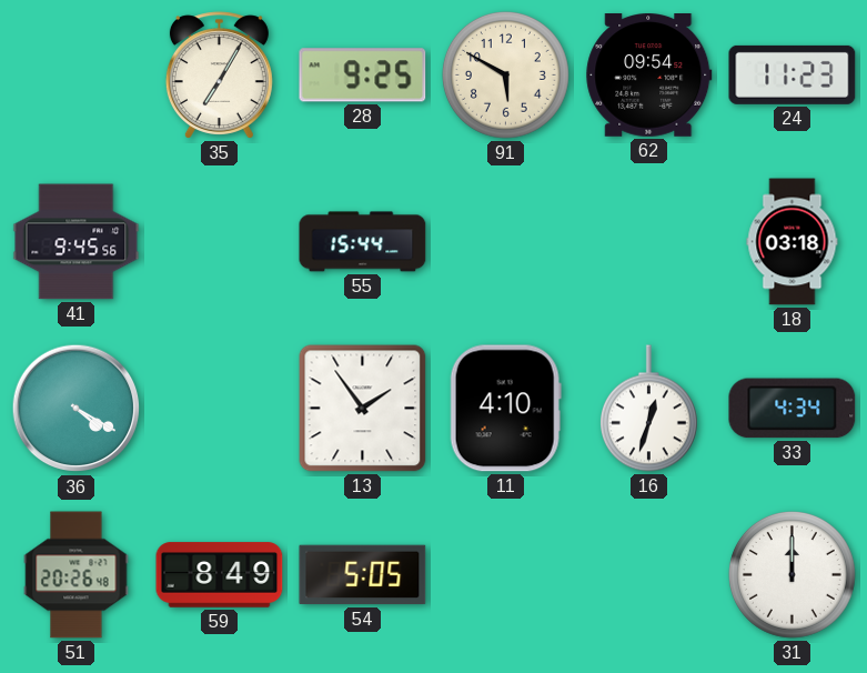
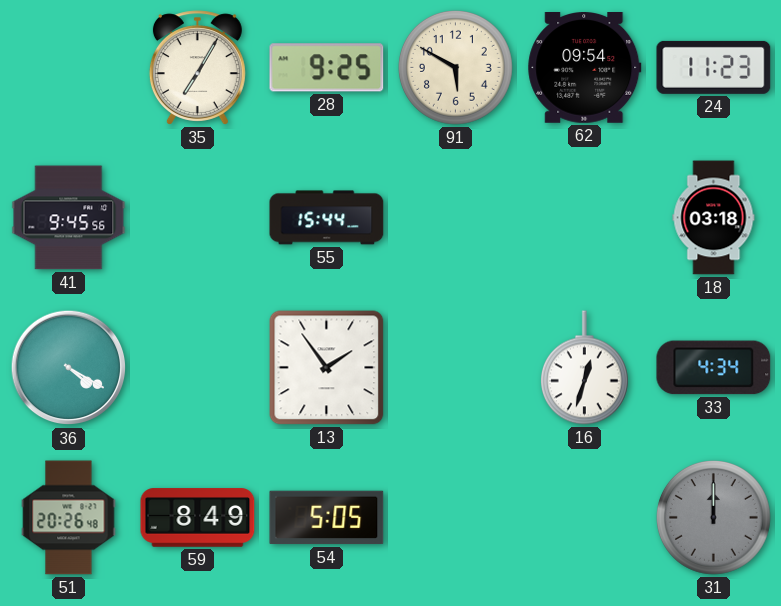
11: 4:10 -> none (505, 409)
31 dial: white -> grey (713, 517)
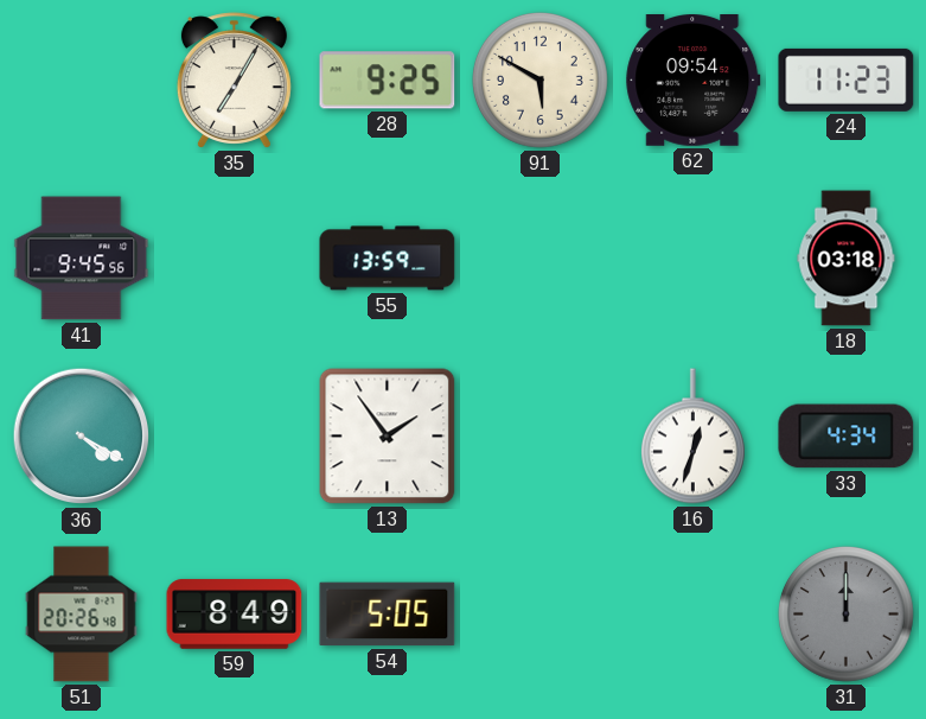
55: 15:44 -> 13:59 (388, 259)
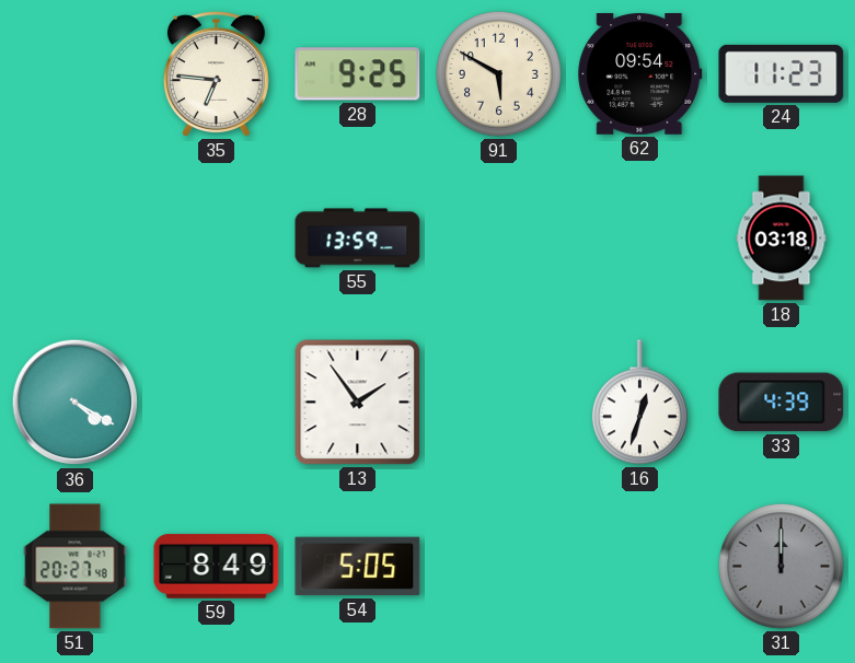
35: 7:05 -> 6:46 (216, 74)
41: 9:45 -> none (82, 259)
33: 4:34 -> 4:39 (782, 403)
51: 20:26 -> 20:27 (76, 567)
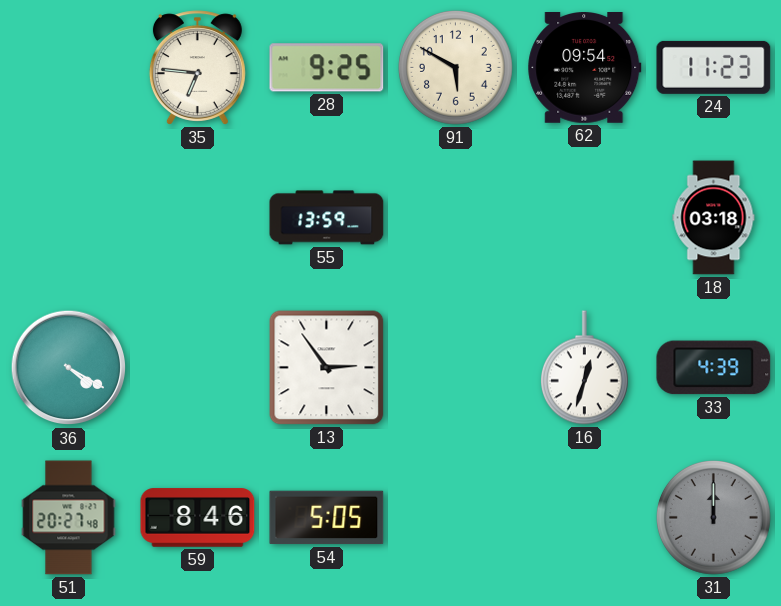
13: 1:54 -> 2:54 (327, 368)
59: 8:49 -> 8:46 (198, 518)
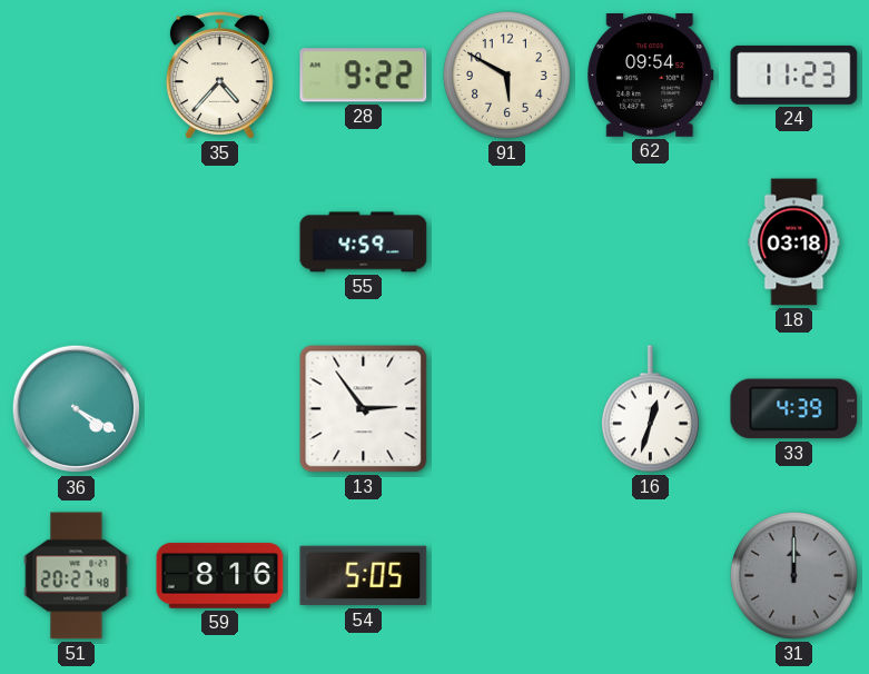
35: 6:46 -> 4:37 (219, 76)
28: 9:25 -> 9:22 (364, 76)
55: 13:59 -> 4:59 (364, 242)
59: 8:46 -> 8:16 (220, 576)
